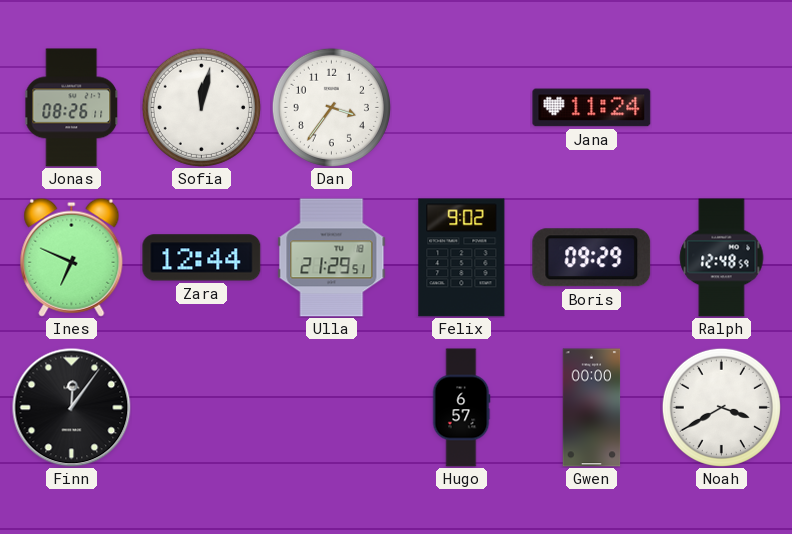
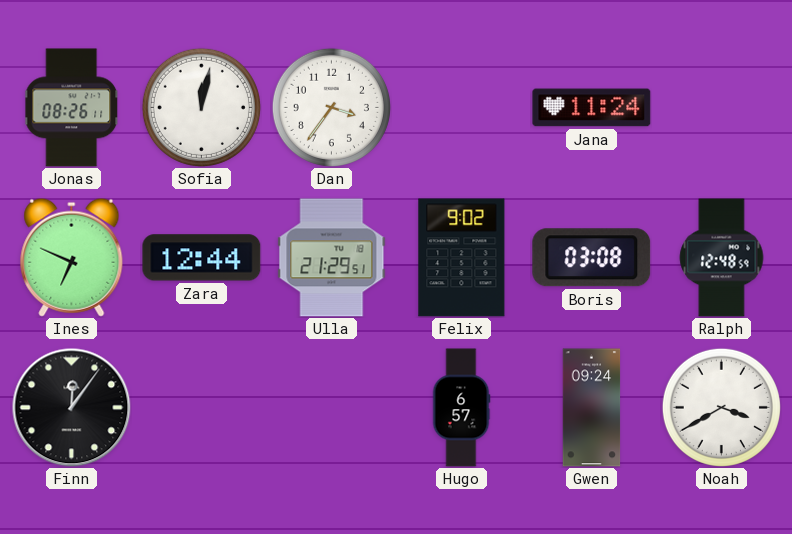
Boris: 09:29 -> 03:08 (592, 258)
Gwen: 00:00 -> 09:24 (592, 408)
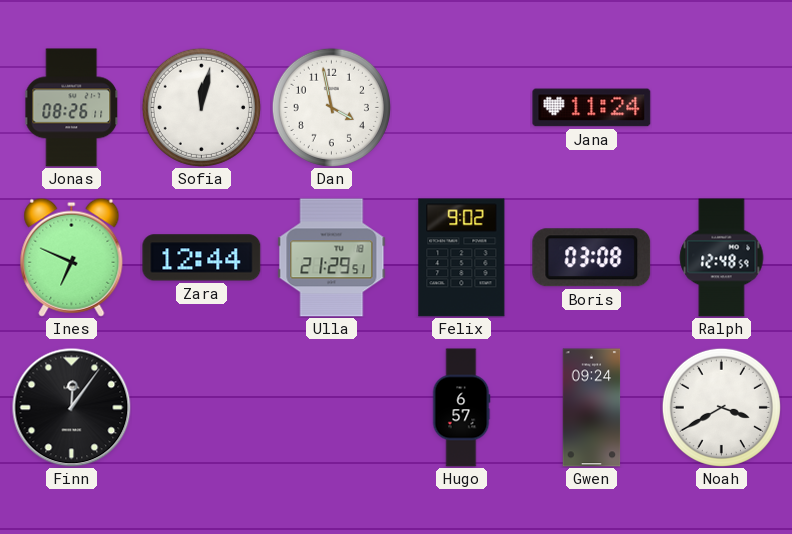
Dan: 3:36 -> 3:58 (331, 107)
